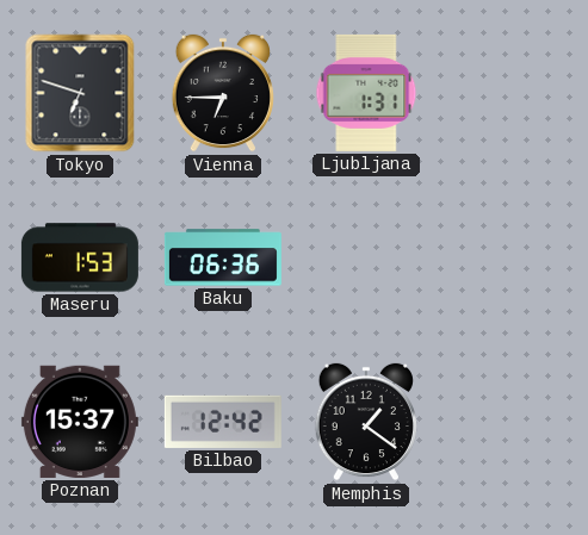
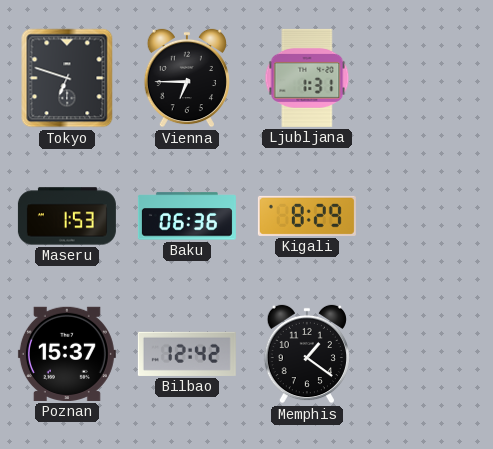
Kigali: none -> 8:29 (307, 216)
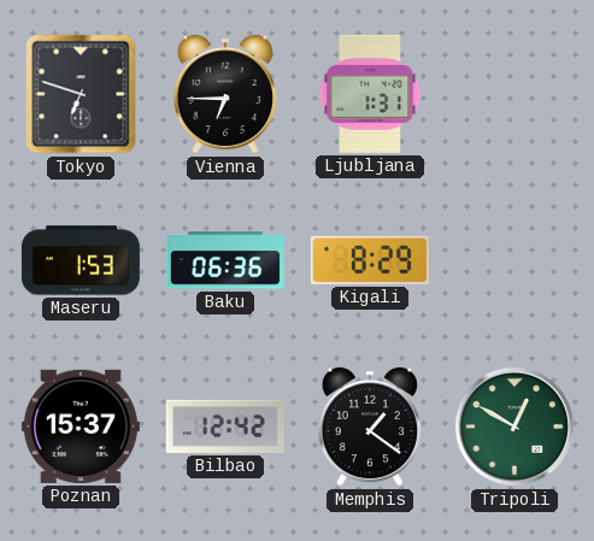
Tripoli: none -> 12:50 (514, 427)
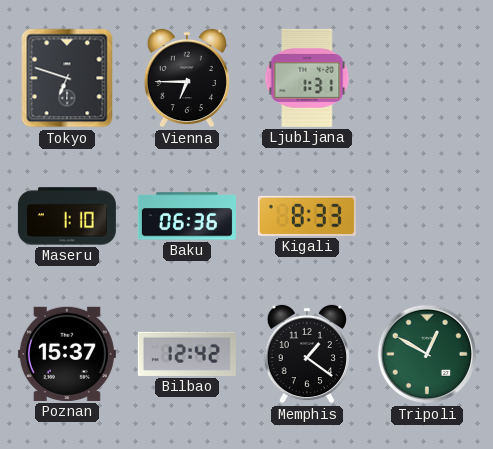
Maseru: 1:53 -> 1:10 (67, 216)
Kigali: 8:29 -> 8:33 (307, 216)
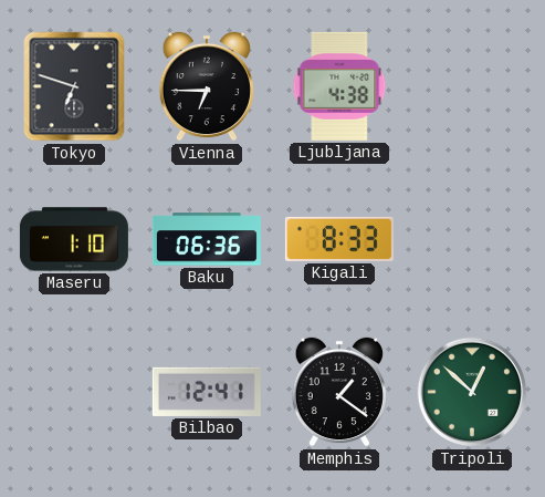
Ljubljana: 1:31 -> 4:38 (339, 86)
Poznan: 15:37 -> none (67, 354)
Bilbao: 12:42 -> 12:41 (207, 392)
Tripoli: 12:50 -> 12:52 (472, 392)
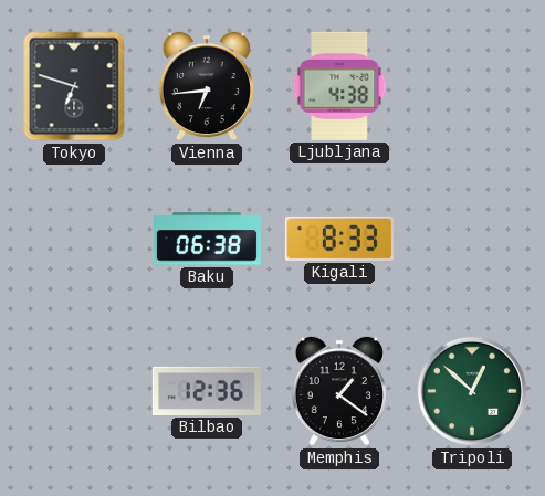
Vienna: 6:45 -> 6:44 (207, 86)
Maseru: 1:10 -> none (74, 239)
Baku: 06:36 -> 06:38 (207, 239)
Bilbao: 12:41 -> 12:36 (207, 391)
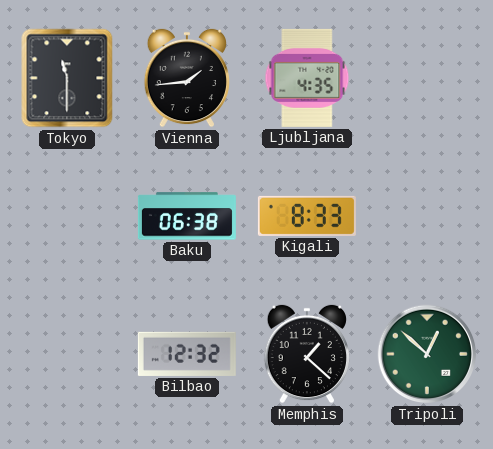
Tokyo: 6:48 -> 11:30 (67, 78)
Vienna: 6:44 -> 1:44 (187, 78)
Ljubljana: 4:38 -> 4:35 (307, 78)
Bilbao: 12:36 -> 12:32 (187, 354)
Memphis: 1:21 -> 1:22 (307, 354)
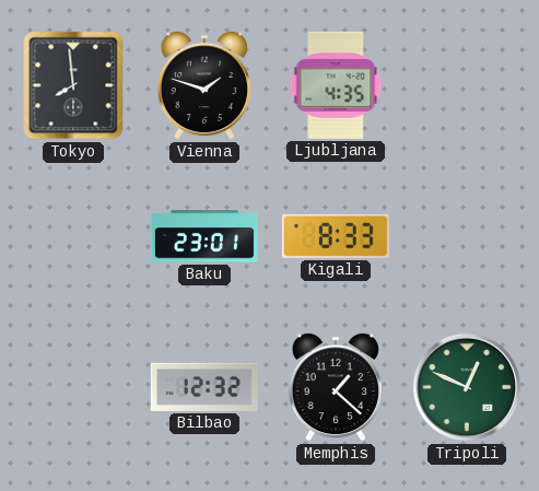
Tokyo: 11:30 -> 7:59 (73, 85)
Vienna: 1:44 -> 1:48 (204, 85)
Baku: 06:38 -> 23:01 (204, 236)
Tripoli: 12:52 -> 12:49 (467, 387)
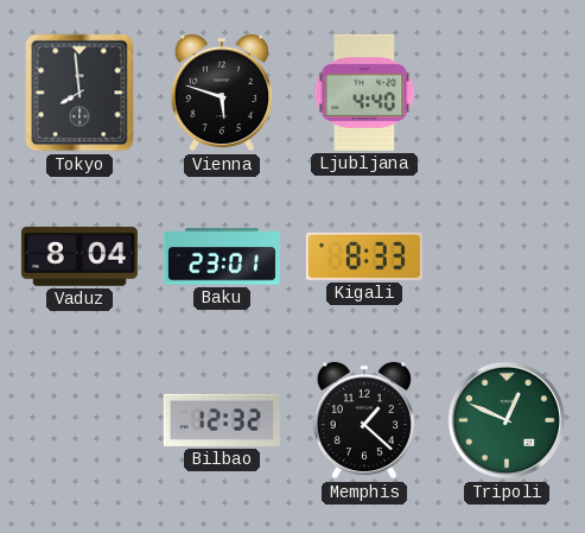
Vienna: 1:48 -> 5:48 (222, 93)
Ljubljana: 4:35 -> 4:40 (364, 93)
Vaduz: none -> 8:04 (80, 256)
